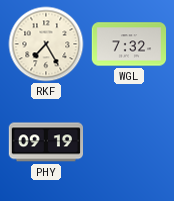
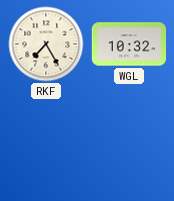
WGL: 7:32 -> 10:32 (129, 44)
PHY: 09:19 -> none (45, 142)
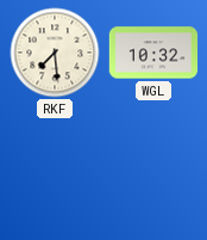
RKF: 7:25 -> 7:29 (55, 53)
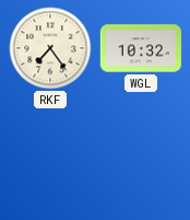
RKF: 7:29 -> 7:24 (50, 48)
